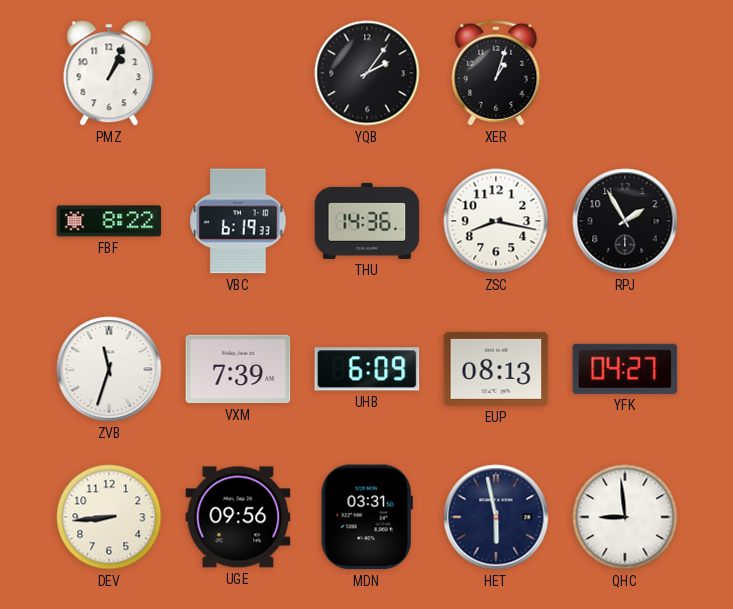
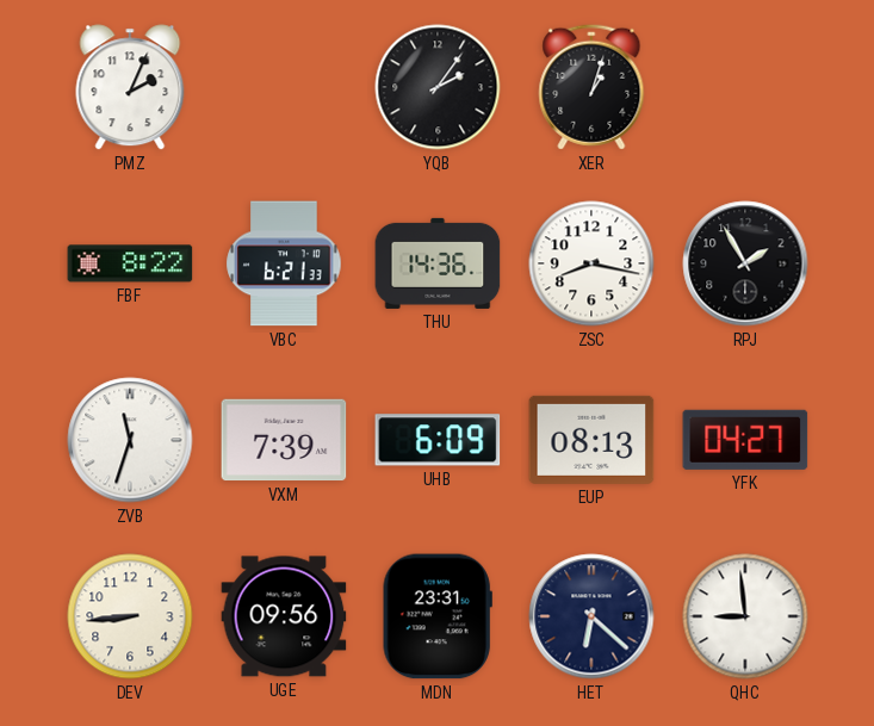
PMZ: 1:04 -> 2:04 (130, 87)
VBC: 6:19 -> 6:21 (284, 263)
MDN: 03:31 -> 23:31 (438, 616)
HET: 5:58 -> 6:22 (591, 616)
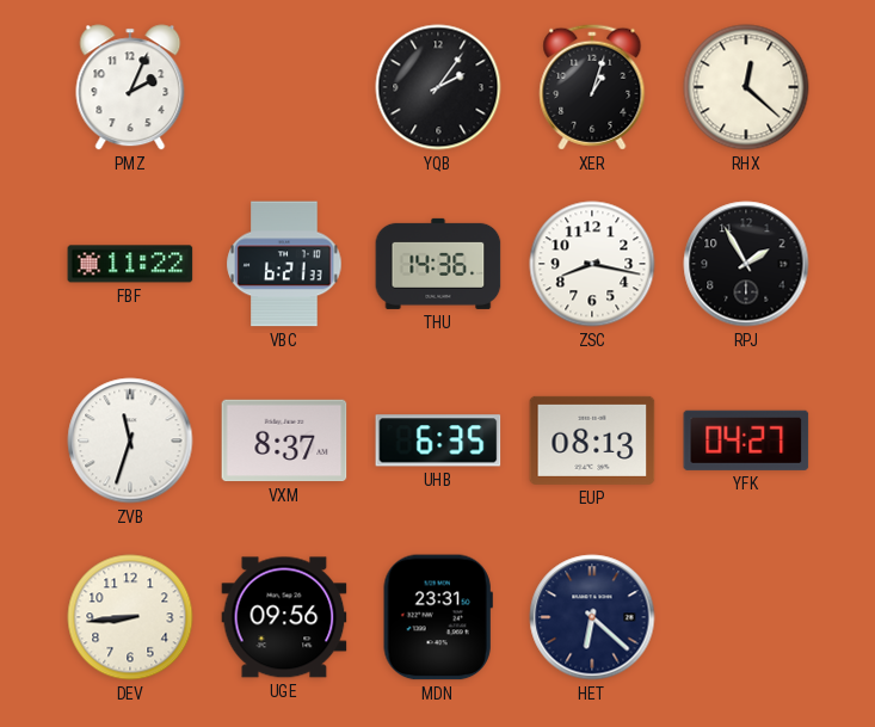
RHX: none -> 12:22 (746, 87)
FBF: 8:22 -> 11:22 (130, 264)
VXM: 7:39 -> 8:37 (284, 440)
UHB: 6:09 -> 6:35 (438, 440)
QHC: 8:59 -> none (745, 616)
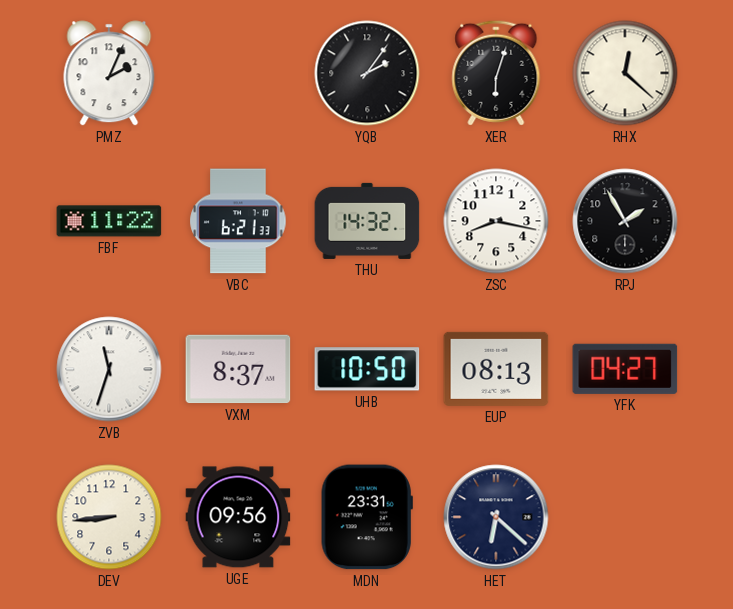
XER: 1:03 -> 6:03 (496, 73)
THU: 14:36 -> 14:32 (367, 221)
UHB: 6:35 -> 10:50 (367, 369)
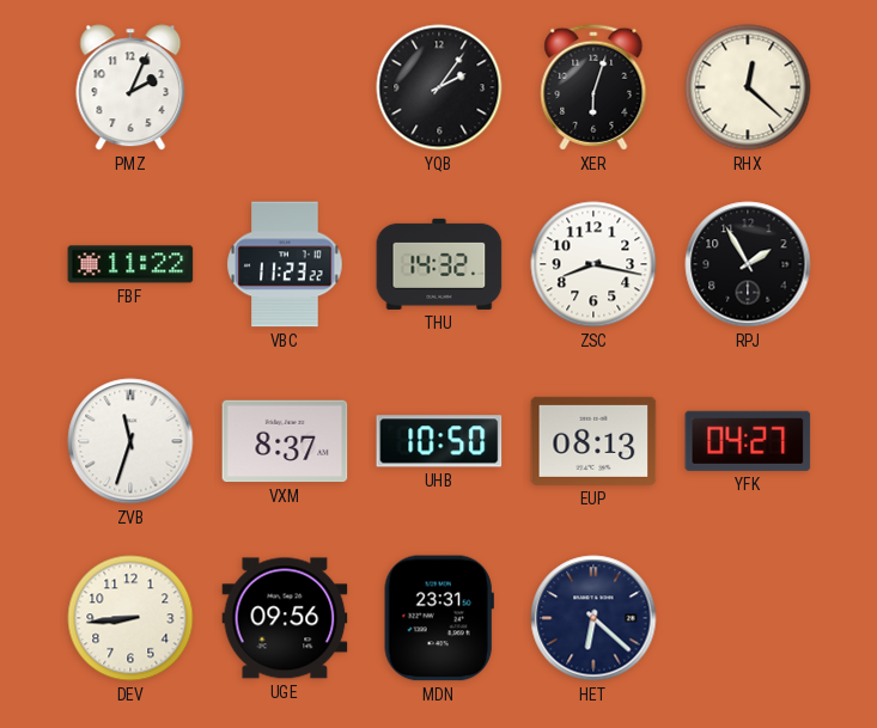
VBC: 6:21 -> 11:23 (285, 264)
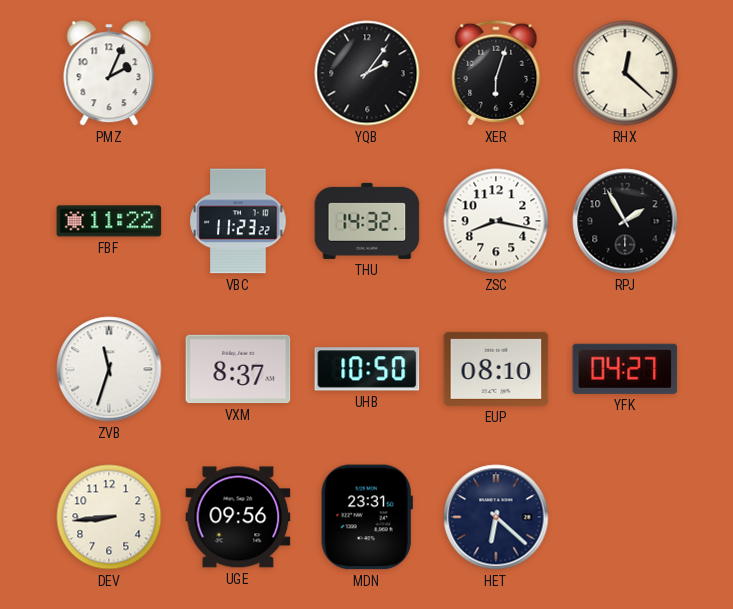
EUP: 08:13 -> 08:10 (496, 369)
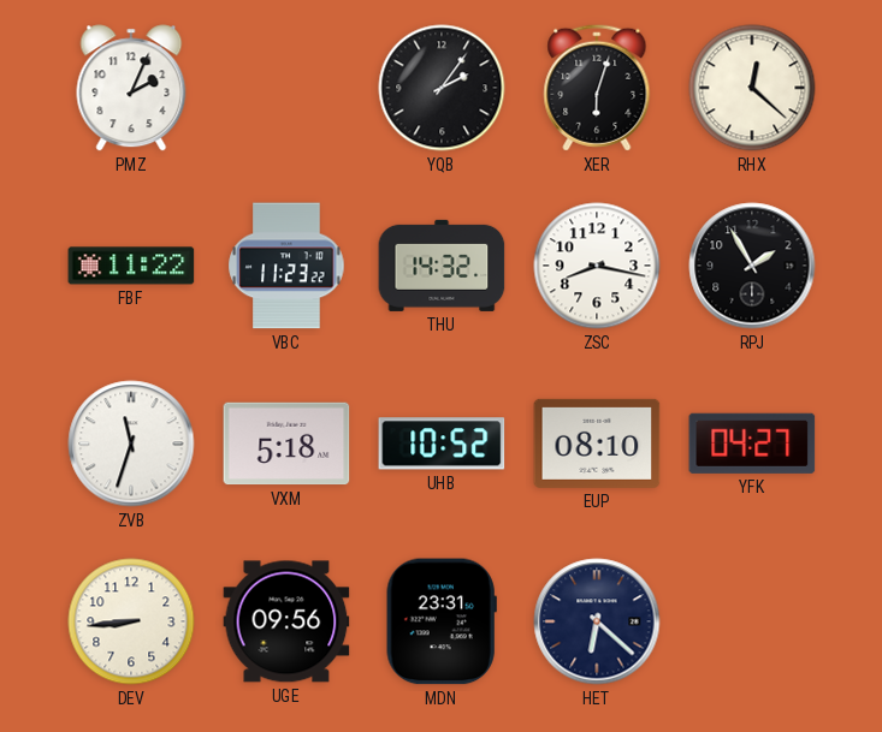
VXM: 8:37 -> 5:18 (286, 444)
UHB: 10:50 -> 10:52 (442, 444)
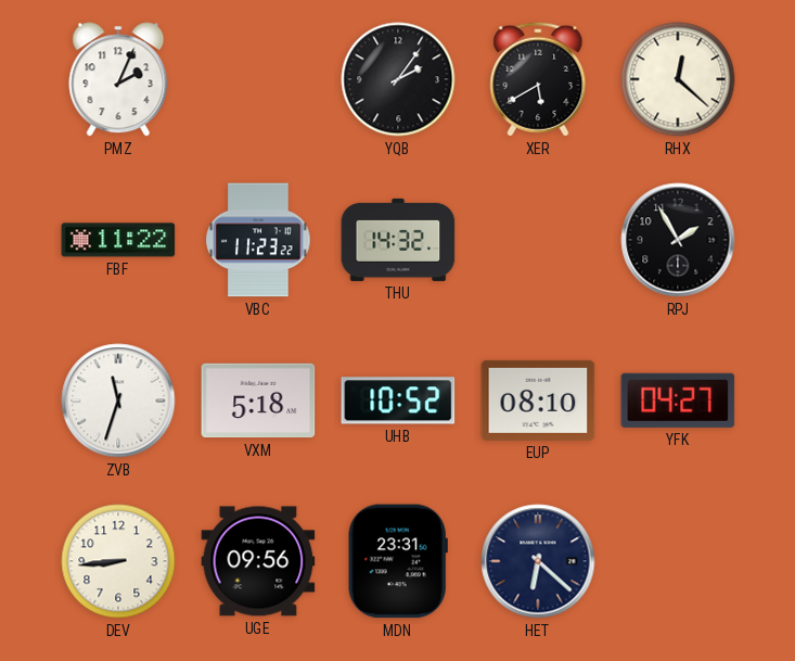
XER: 6:03 -> 5:40 (538, 79)
ZSC: 8:17 -> none (597, 266)
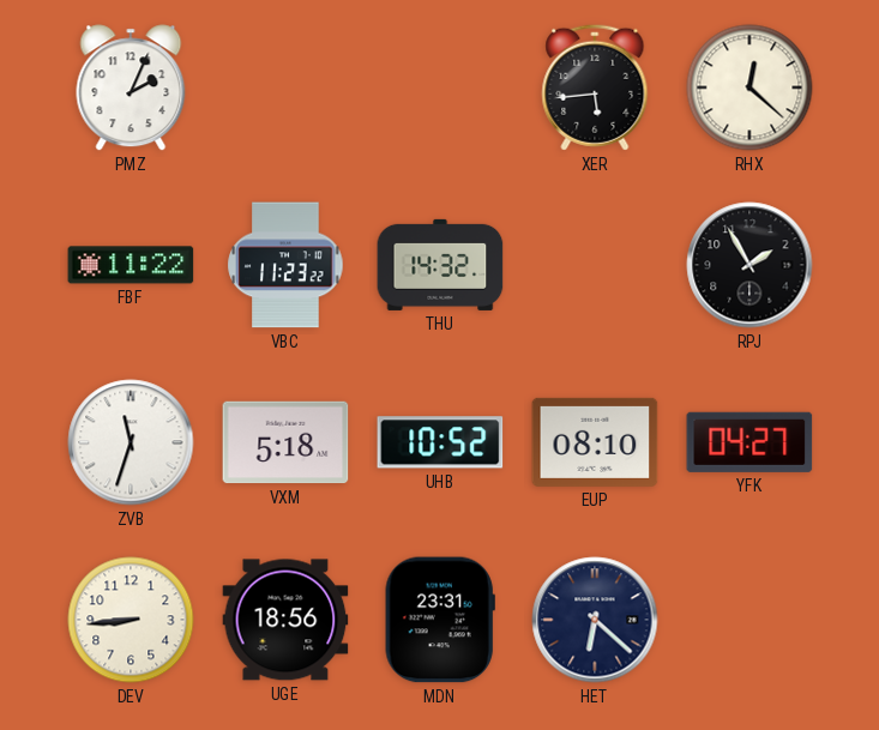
YQB: 2:06 -> none (398, 79)
XER: 5:40 -> 5:44 (595, 88)
UGE: 09:56 -> 18:56 (285, 620)
